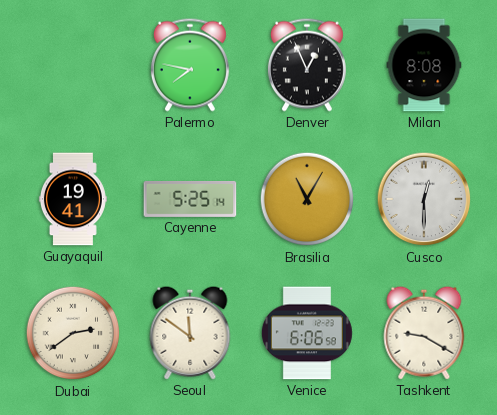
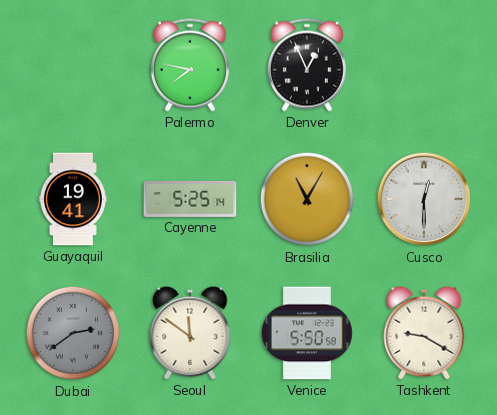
Milan: 8:08 -> none (424, 65)
Dubai dial: cream -> grey (73, 333)
Venice: 6:06 -> 5:50 (307, 333)
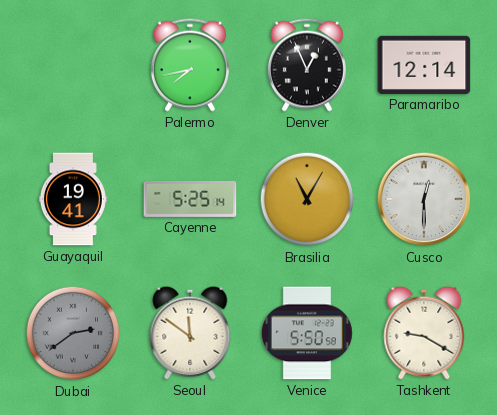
Palermo: 7:47 -> 7:43 (190, 65)
Paramaribo: none -> 12:14 (424, 65)
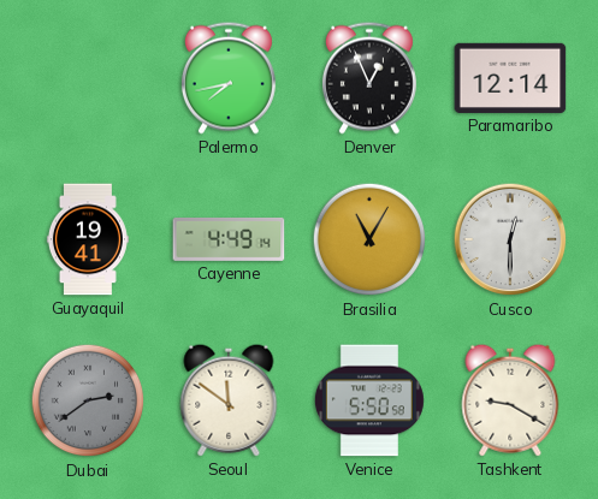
Cayenne: 5:25 -> 4:49 (229, 239)
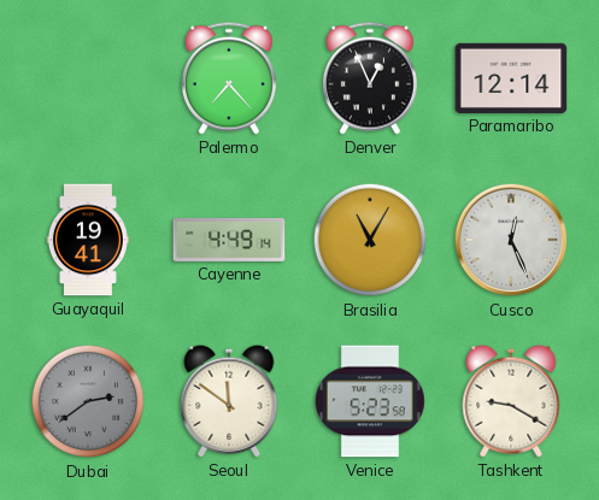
Palermo: 7:43 -> 7:23 (229, 78)
Cusco: 12:30 -> 12:26 (511, 240)
Venice: 5:50 -> 5:23 (370, 401)
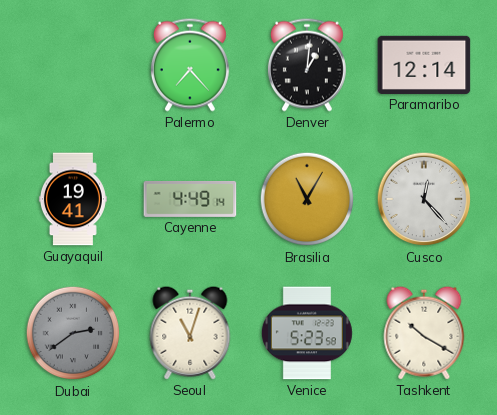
Denver: 12:56 -> 1:01 (307, 65)
Cusco: 12:26 -> 12:23 (424, 199)
Seoul: 11:51 -> 11:03 (190, 333)
Tashkent: 9:20 -> 10:20 (424, 333)
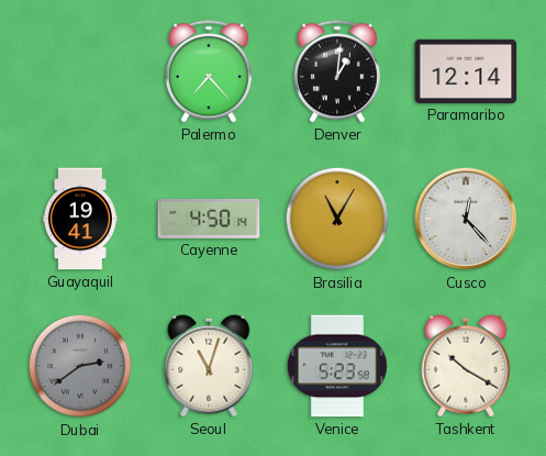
Cayenne: 4:49 -> 4:50 (209, 219)
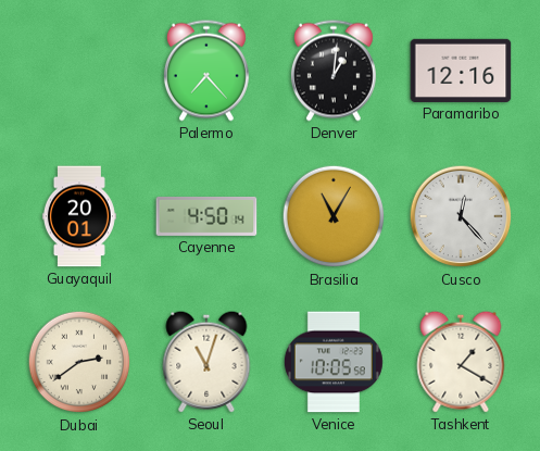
Paramaribo: 12:14 -> 12:16 (461, 71)
Guayaquil: 19:41 -> 20:01 (79, 216)
Dubai dial: grey -> cream (79, 362)
Venice: 5:23 -> 10:05 (334, 362)
Tashkent: 10:20 -> 1:20 (461, 362)
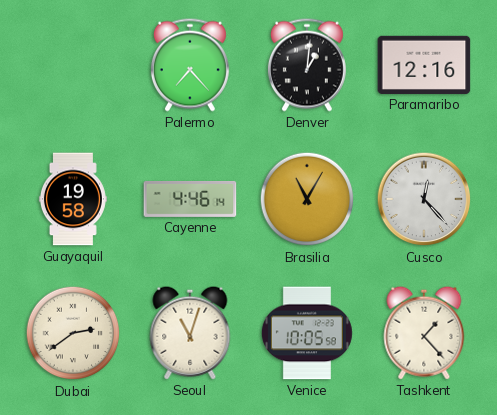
Guayaquil: 20:01 -> 19:58 (73, 199)
Cayenne: 4:50 -> 4:46 (190, 199)
Tashkent: 1:20 -> 1:23 (424, 333)
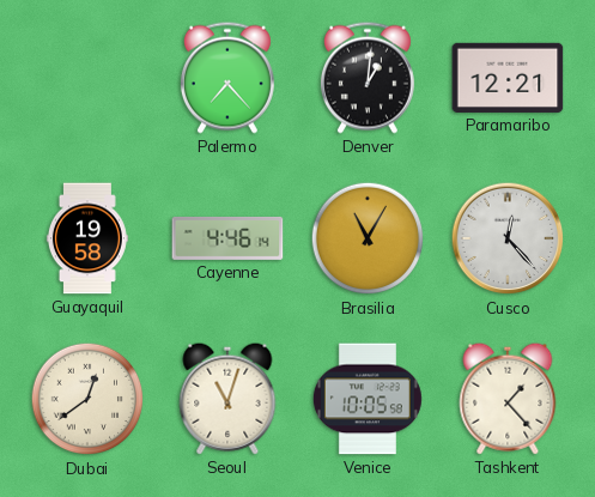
Paramaribo: 12:16 -> 12:21 (508, 78)
Dubai: 2:39 -> 12:39 (87, 399)
